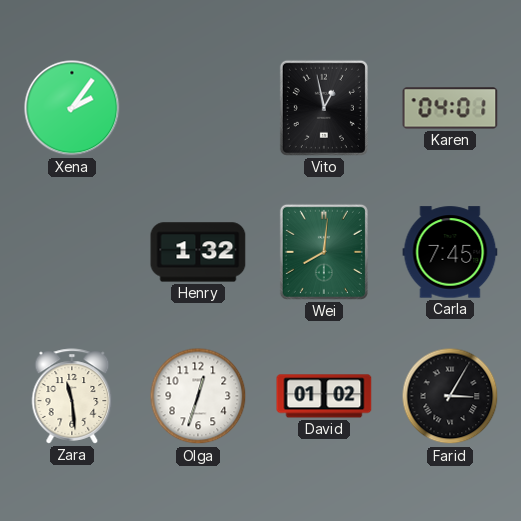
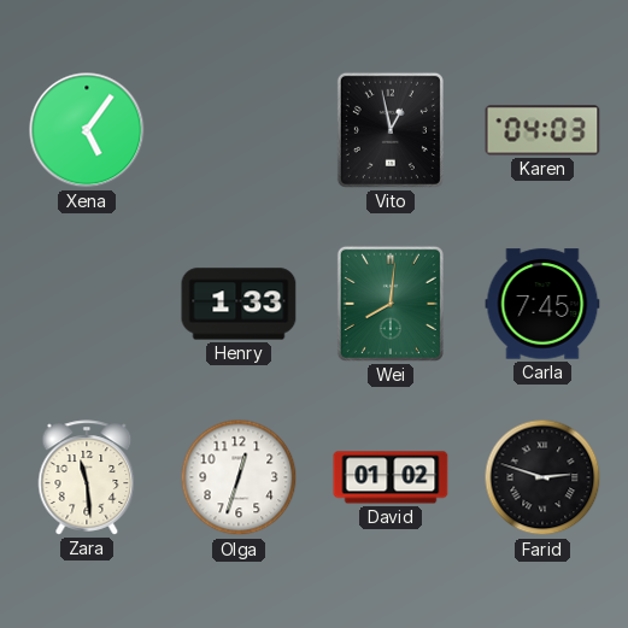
Xena: 2:06 -> 5:06 (87, 130)
Karen: 04:01 -> 04:03 (542, 130)
Henry: 1:32 -> 1:33 (239, 304)
Farid: 3:05 -> 2:48 (542, 477)
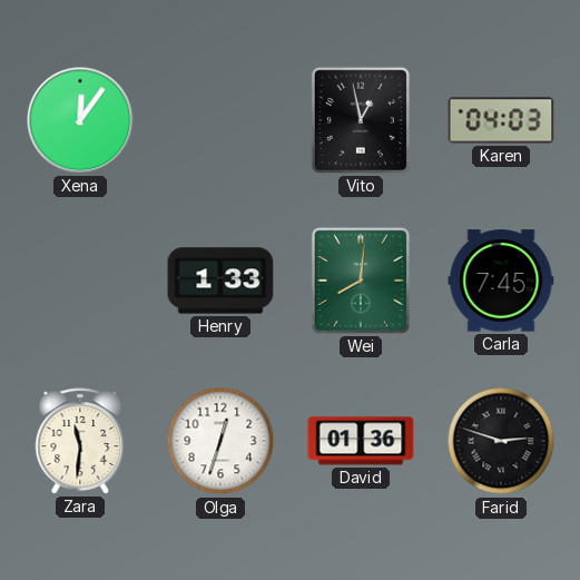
Xena: 5:06 -> 12:06 (80, 120)
Zara: 11:29 -> 11:31 (80, 441)
David: 01:02 -> 01:36 (361, 441)
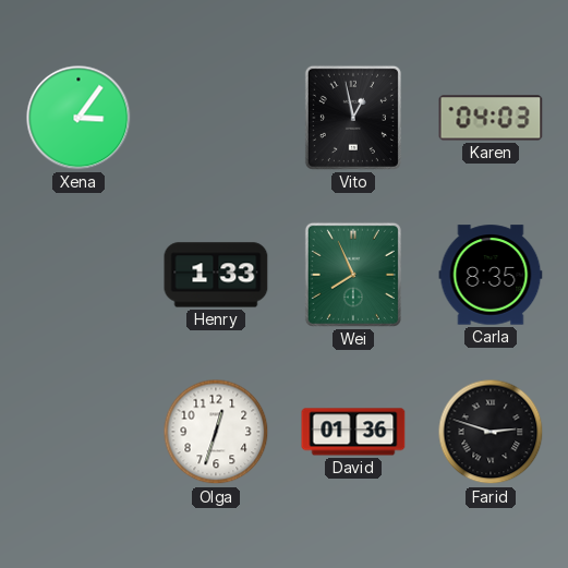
Xena: 12:06 -> 3:06 (78, 118)
Wei: 8:01 -> 7:56 (353, 275)
Carla: 7:45 -> 8:35 (491, 275)
Zara: 11:31 -> none (80, 441)
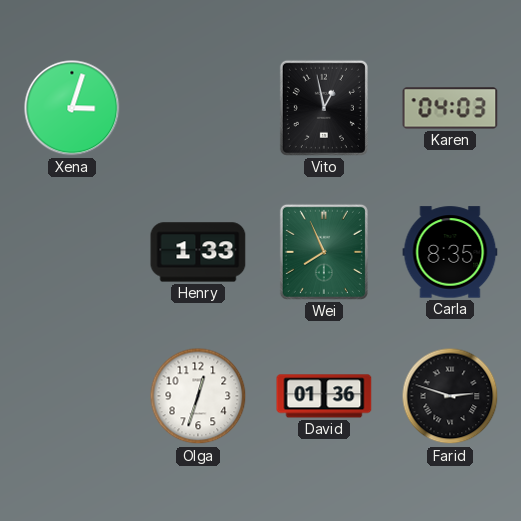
Xena: 3:06 -> 3:03 (72, 108)
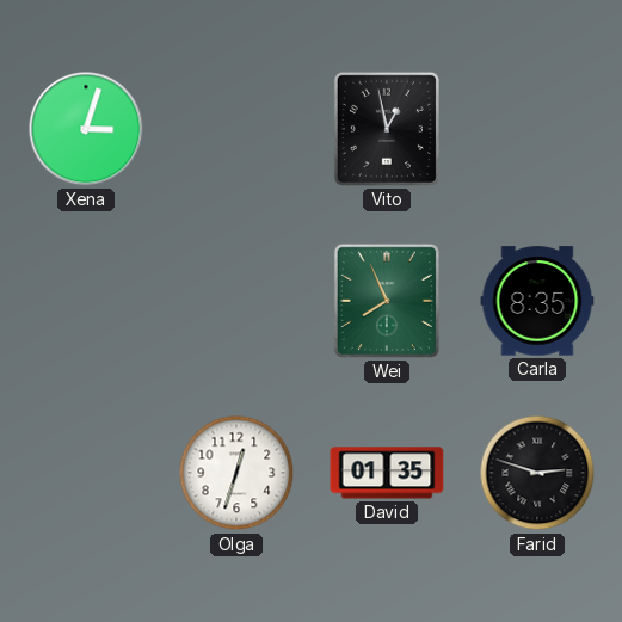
Karen: 04:03 -> none (450, 108)
Henry: 1:33 -> none (198, 252)
David: 01:36 -> 01:35 (387, 473)
